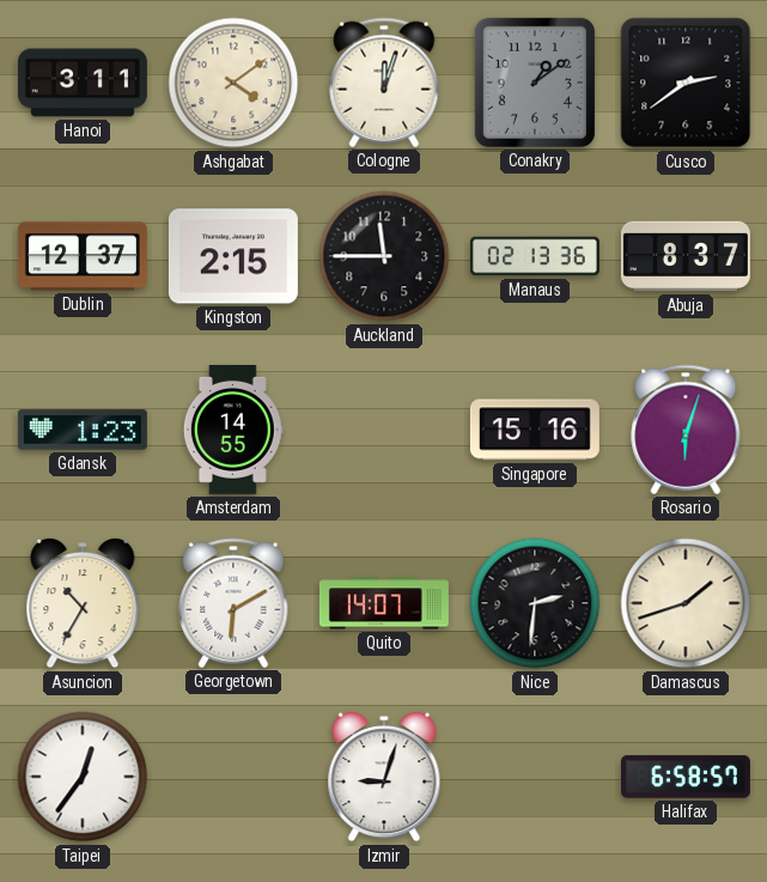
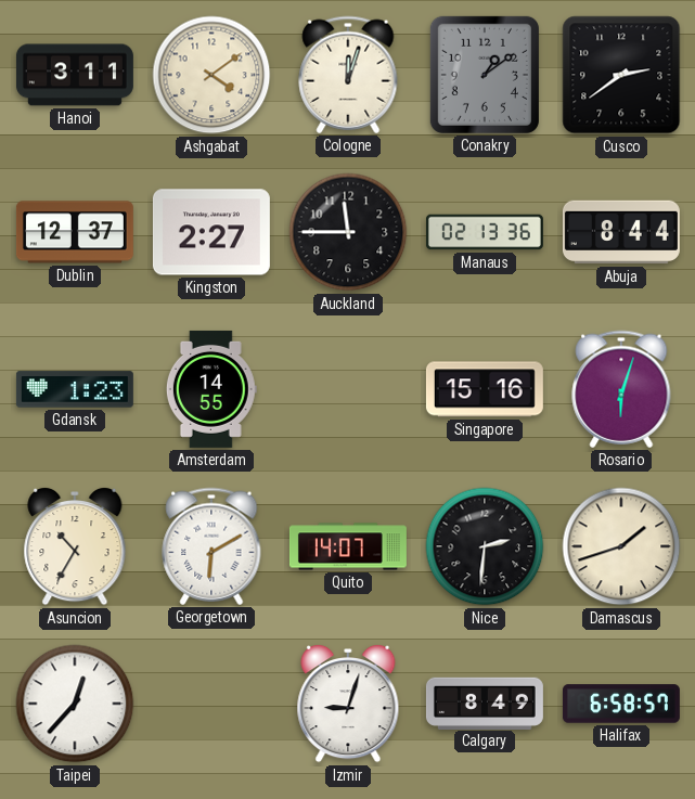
Kingston: 2:15 -> 2:27 (211, 232)
Abuja: 8:37 -> 8:44 (621, 232)
Taipei: 12:36 -> 12:37 (75, 704)
Calgary: none -> 8:49 (485, 703)
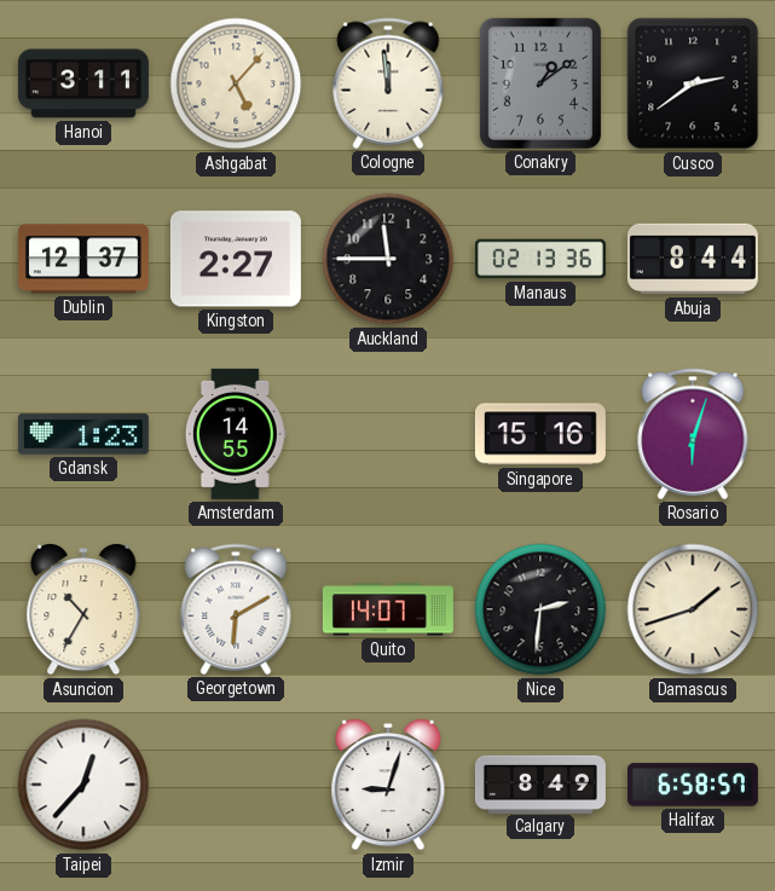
Ashgabat: 4:09 -> 5:07 (236, 83)
Cologne: 12:03 -> 11:59 (388, 83)
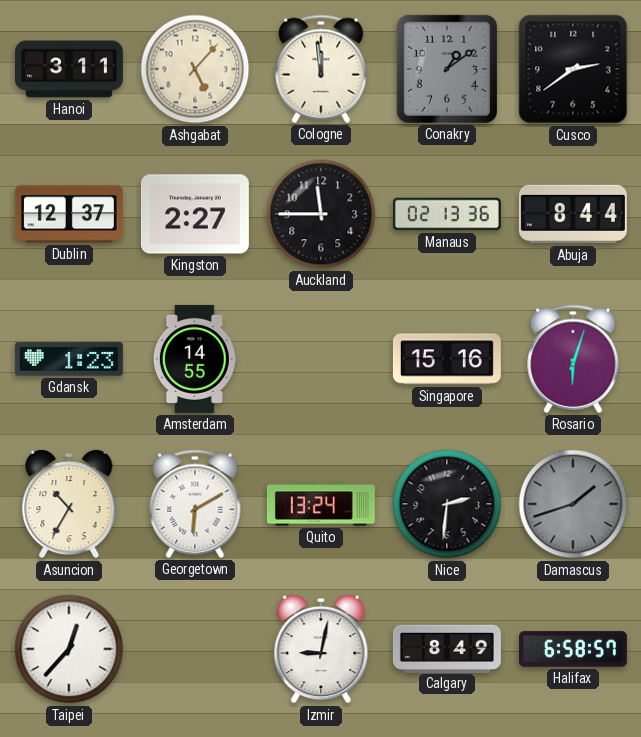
Quito: 14:07 -> 13:24 (321, 504)
Damascus dial: cream -> grey (573, 504)
Izmir: 9:03 -> 9:02 (321, 649)
